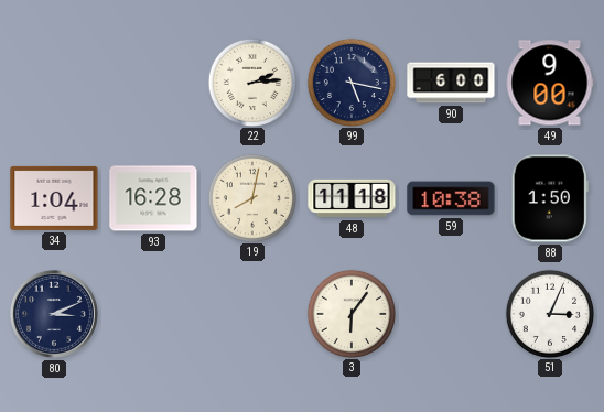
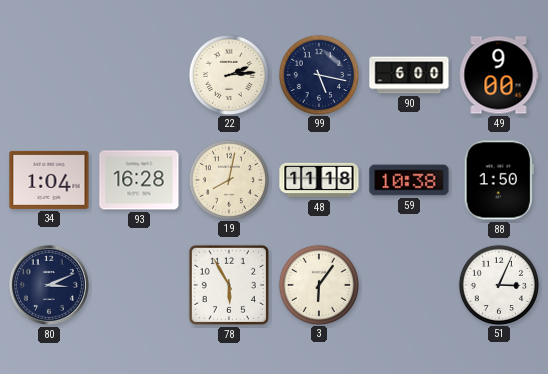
78: none -> 5:55 (229, 285)
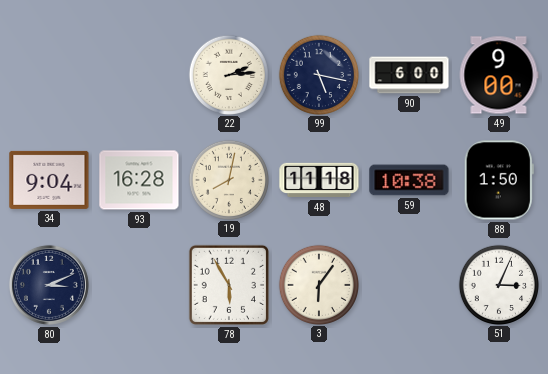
34: 1:04 -> 9:04 (49, 180)
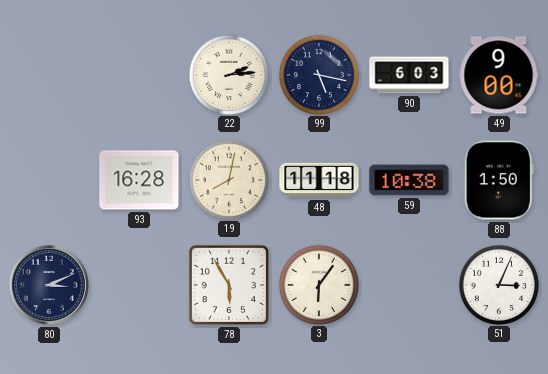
90: 6:00 -> 6:03 (409, 75)
34: 9:04 -> none (49, 180)
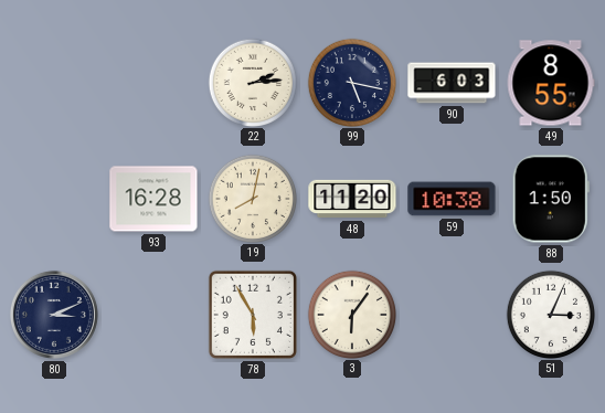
49: 9:00 -> 8:55 (551, 83)
48: 11:18 -> 11:20 (352, 199)
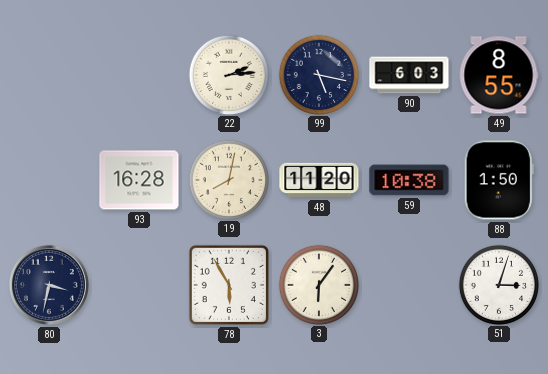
80: 3:11 -> 3:32 (49, 285)
51: 3:04 -> 3:03 (498, 284)
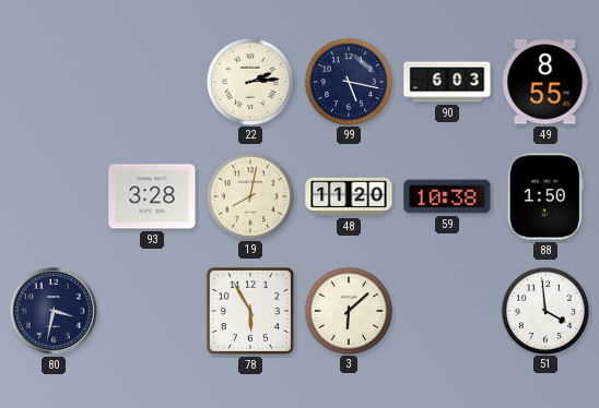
93: 16:28 -> 3:28 (152, 196)
3: 6:06 -> 6:08 (348, 310)
51: 3:03 -> 3:59 (544, 310)
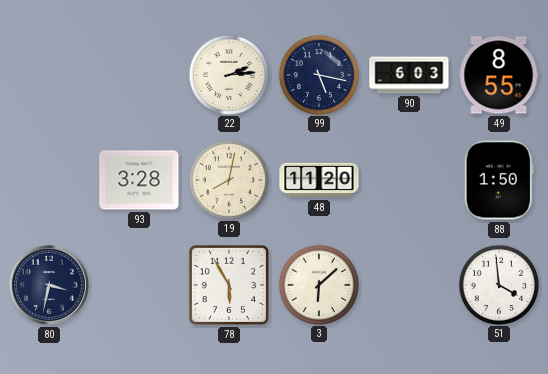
59: 10:38 -> none (447, 196)
